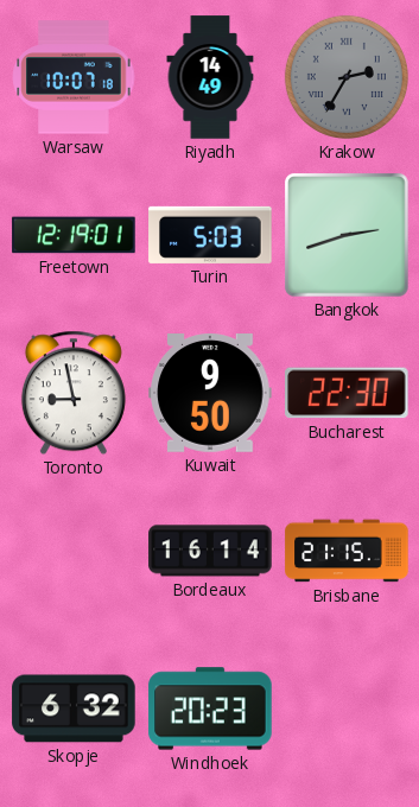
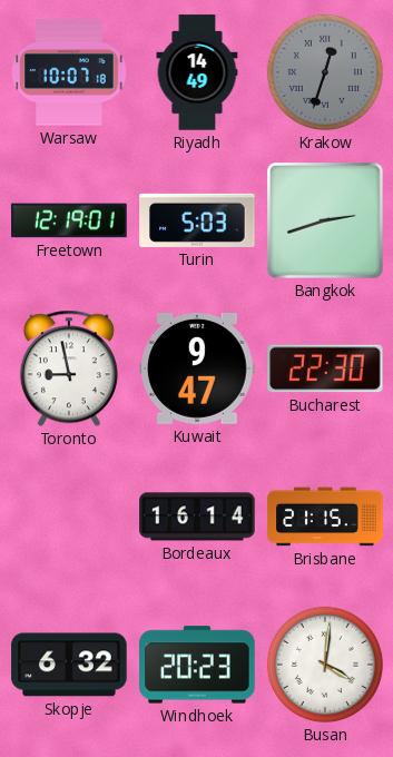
Krakow: 2:35 -> 12:33 (325, 72)
Kuwait: 9:50 -> 9:47 (197, 370)
Busan: none -> 4:01 (325, 665)
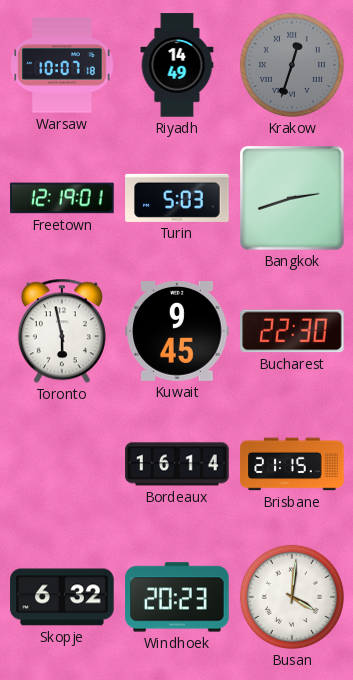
Toronto: 8:58 -> 5:58 (62, 331)
Kuwait: 9:47 -> 9:45 (177, 332)
